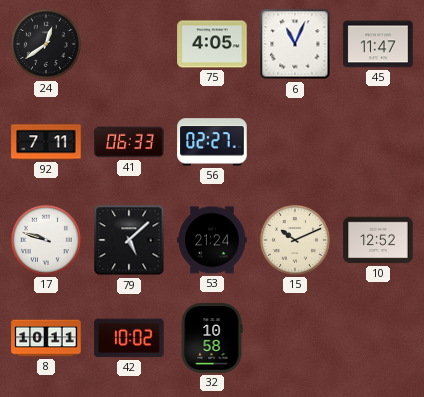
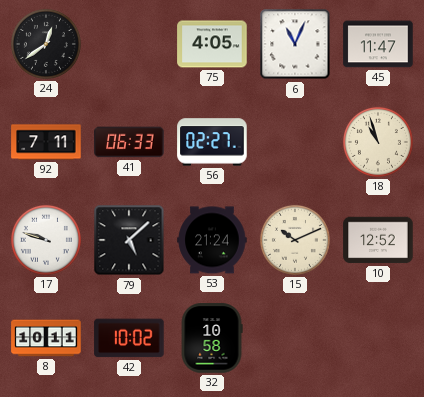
18: none -> 10:57 (378, 142)
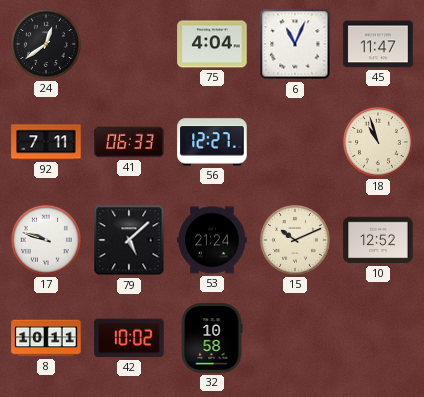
75: 4:05 -> 4:04 (212, 44)
56: 02:27 -> 12:27 (212, 142)
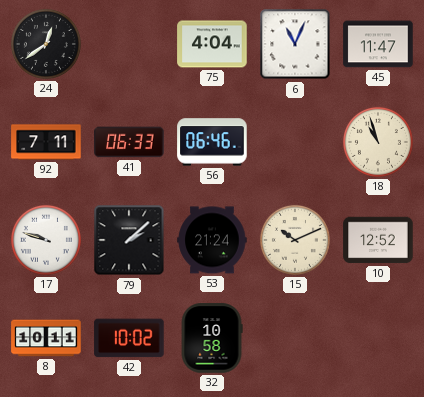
56: 12:27 -> 06:46 (212, 142)
79: 5:08 -> 2:08 (129, 240)
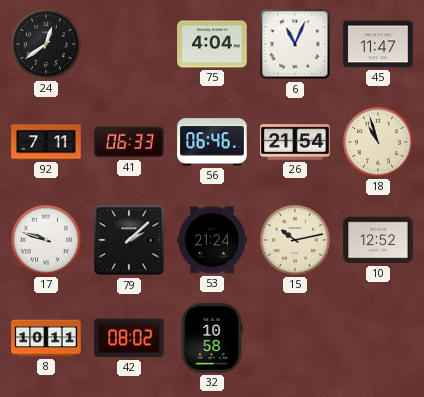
26: none -> 21:54 (295, 142)
15: 10:11 -> 10:13 (295, 240)
42: 10:02 -> 08:02 (129, 338)
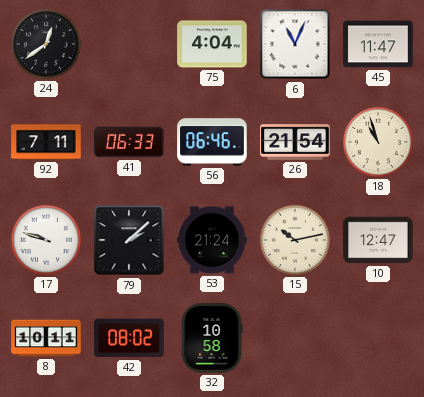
10: 12:52 -> 12:47 (378, 240)
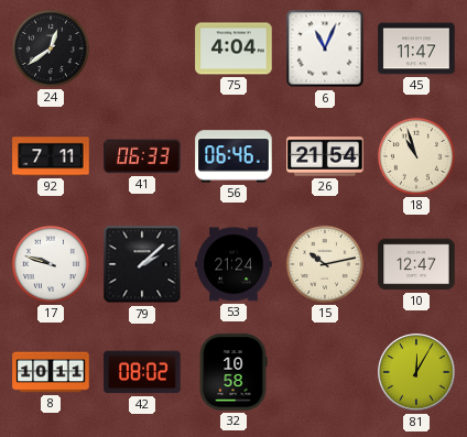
81: none -> 12:05 (416, 372)
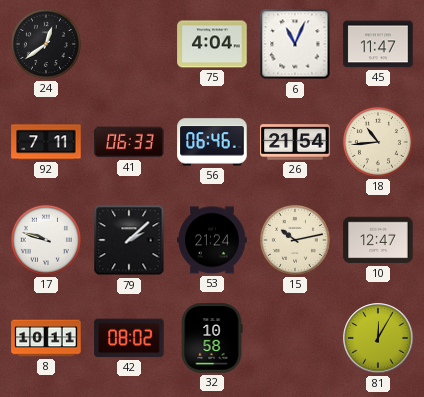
18: 10:57 -> 10:44 (378, 142)
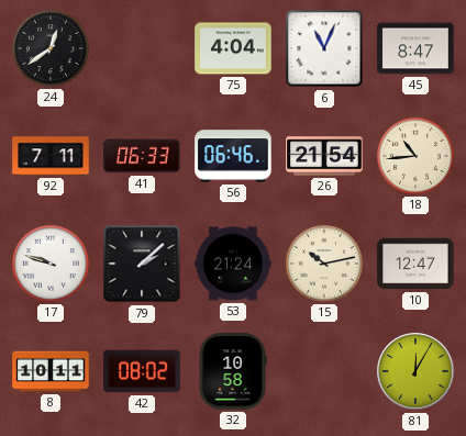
45: 11:47 -> 8:47 (415, 48)
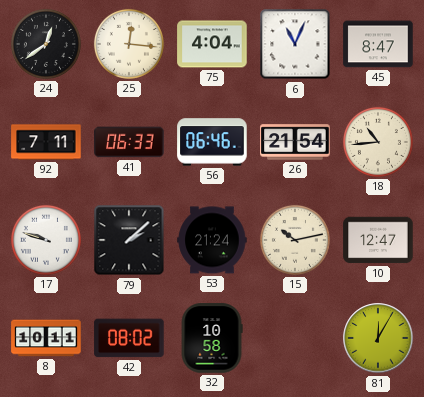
25: none -> 12:16 (129, 44)
